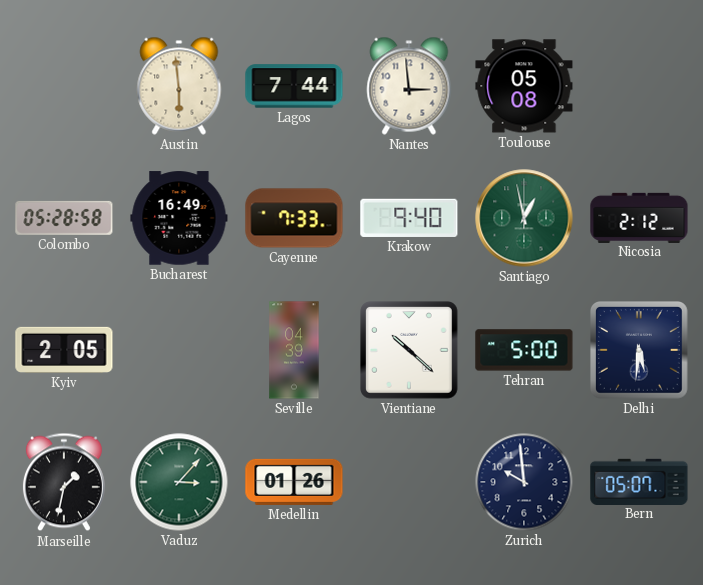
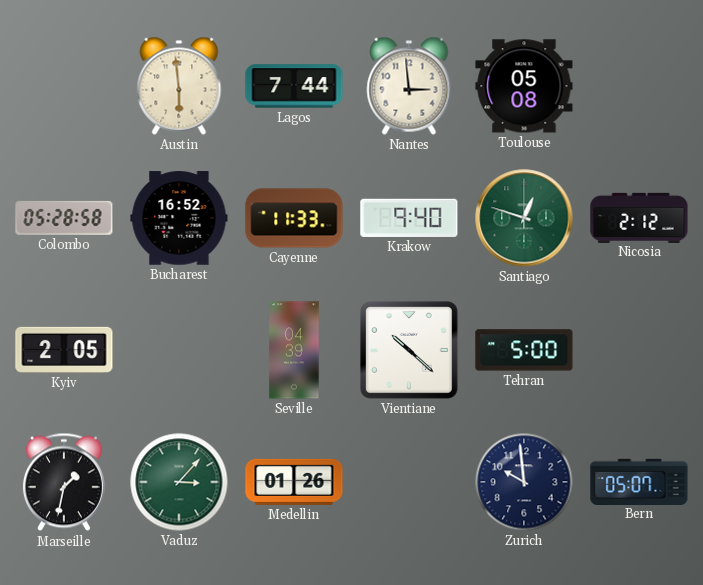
Bucharest: 16:49 -> 16:52 (179, 218)
Cayenne: 7:33 -> 11:33 (294, 218)
Santiago: 12:58 -> 12:48 (524, 218)
Delhi: 5:31 -> none (640, 351)
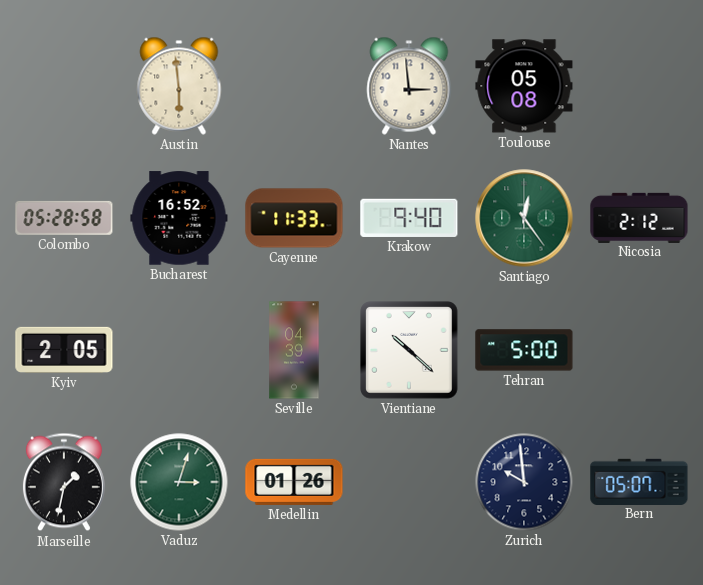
Lagos: 7:44 -> none (294, 86)
Santiago: 12:48 -> 12:24 (524, 218)
Vaduz: 3:07 -> 3:03 (179, 482)
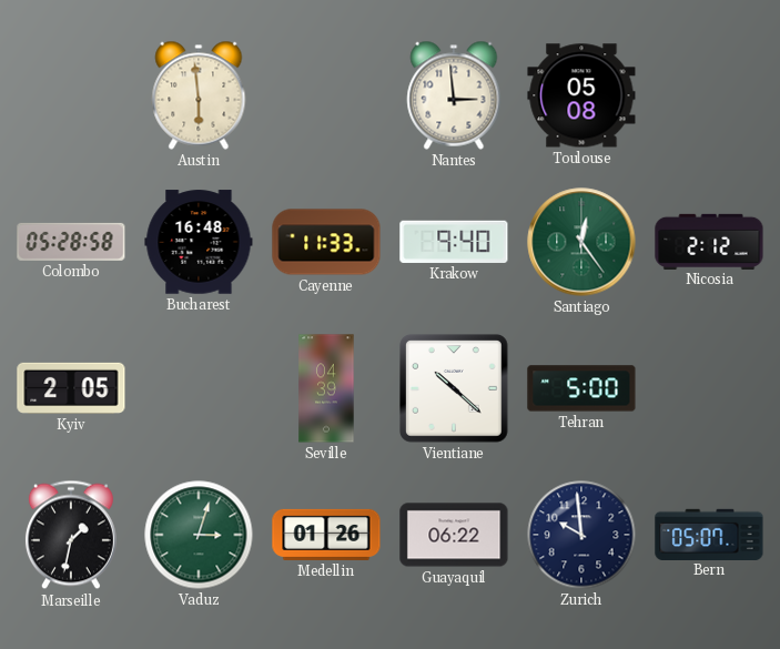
Bucharest: 16:52 -> 16:48 (199, 242)
Guayaquil: none -> 06:22 (454, 535)
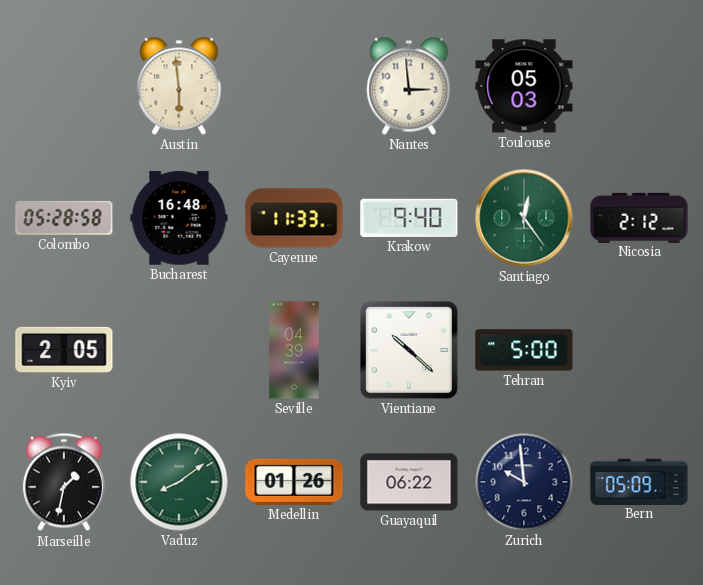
Toulouse: 05:08 -> 05:03 (524, 86)
Vaduz: 3:03 -> 8:09 (179, 482)
Bern: 05:07 -> 05:09 (639, 481)
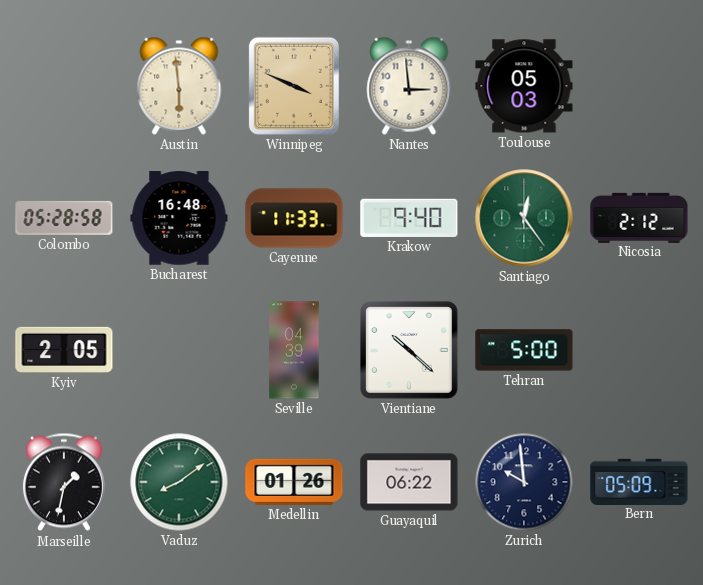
Winnipeg: none -> 3:49 (294, 86)
